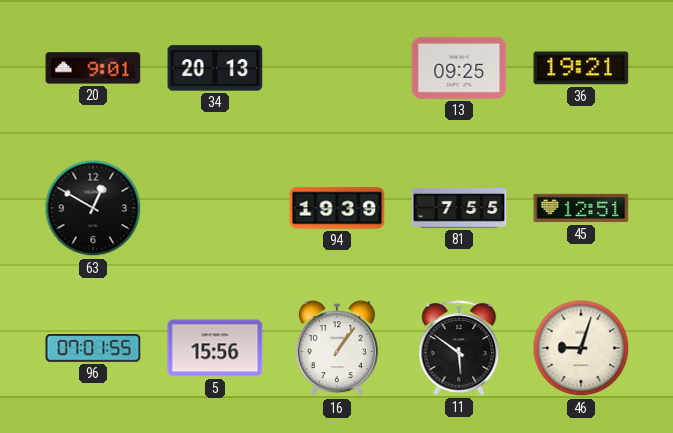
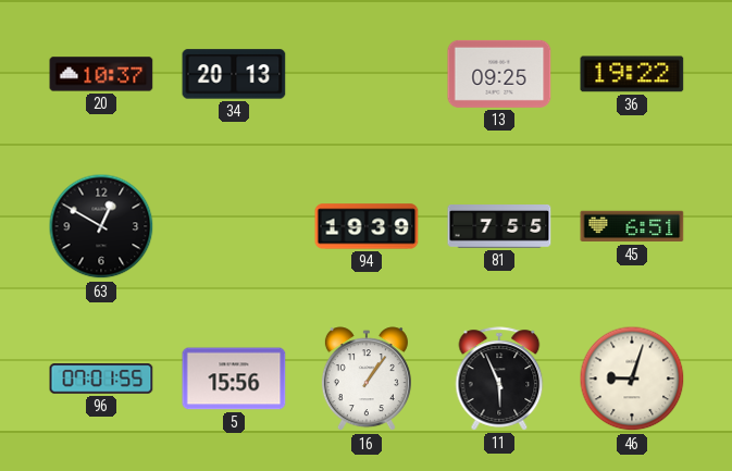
20: 9:01 -> 10:37 (101, 74)
36: 19:21 -> 19:22 (632, 74)
45: 12:51 -> 6:51 (632, 226)
11: 5:51 -> 5:56 (499, 379)
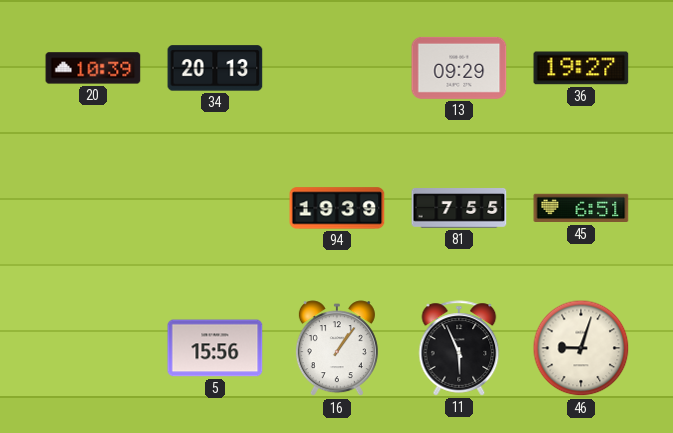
20: 10:37 -> 10:39 (93, 68)
13: 09:25 -> 09:29 (459, 68)
36: 19:22 -> 19:27 (581, 68)
63: 12:50 -> none (101, 226)
96: 07:01 -> none (101, 379)
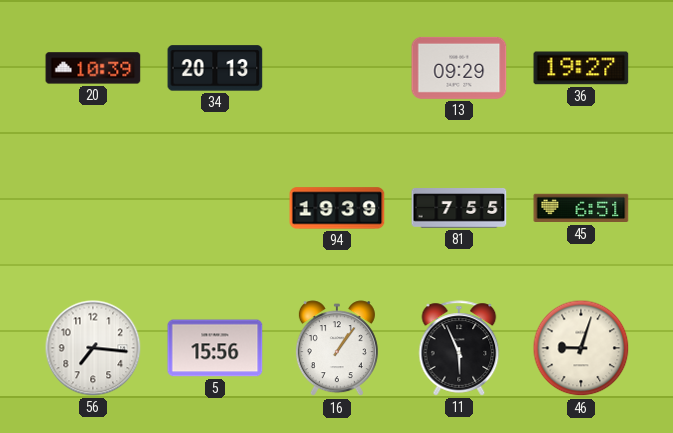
56: none -> 7:16 (93, 348)
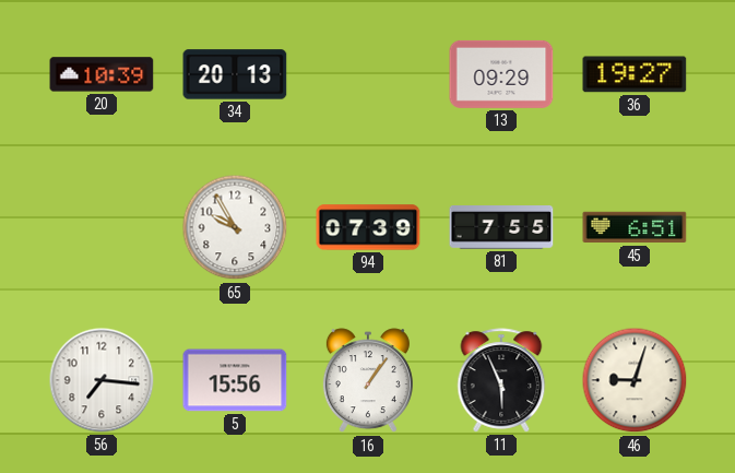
65: none -> 9:55 (235, 227)
94: 19:39 -> 07:39 (368, 227)
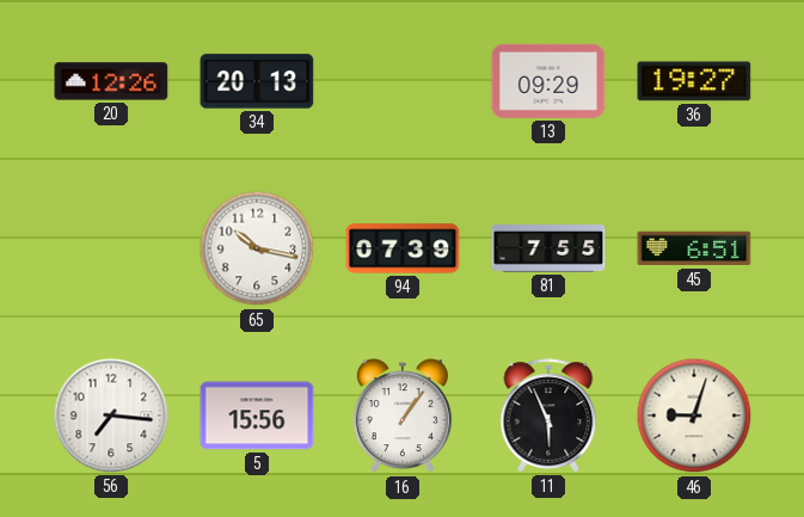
20: 10:39 -> 12:26 (111, 81)
65: 9:55 -> 10:17 (257, 248)
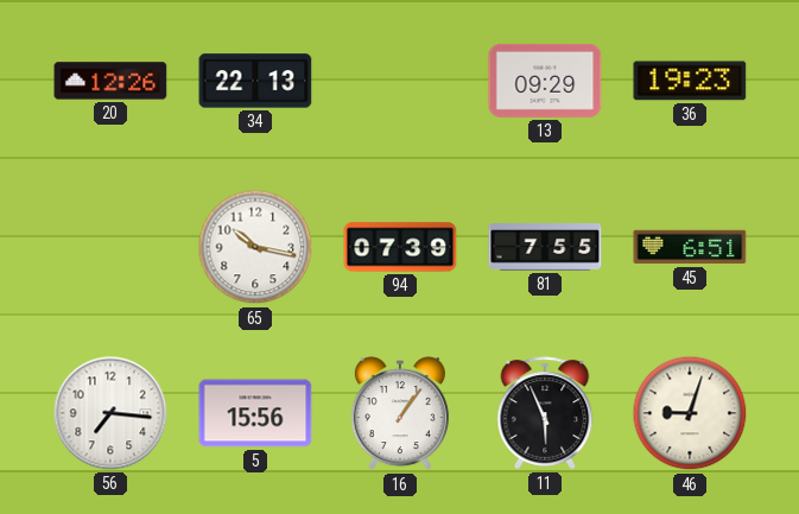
34: 20:13 -> 22:13 (255, 81)
36: 19:27 -> 19:23 (690, 81)
